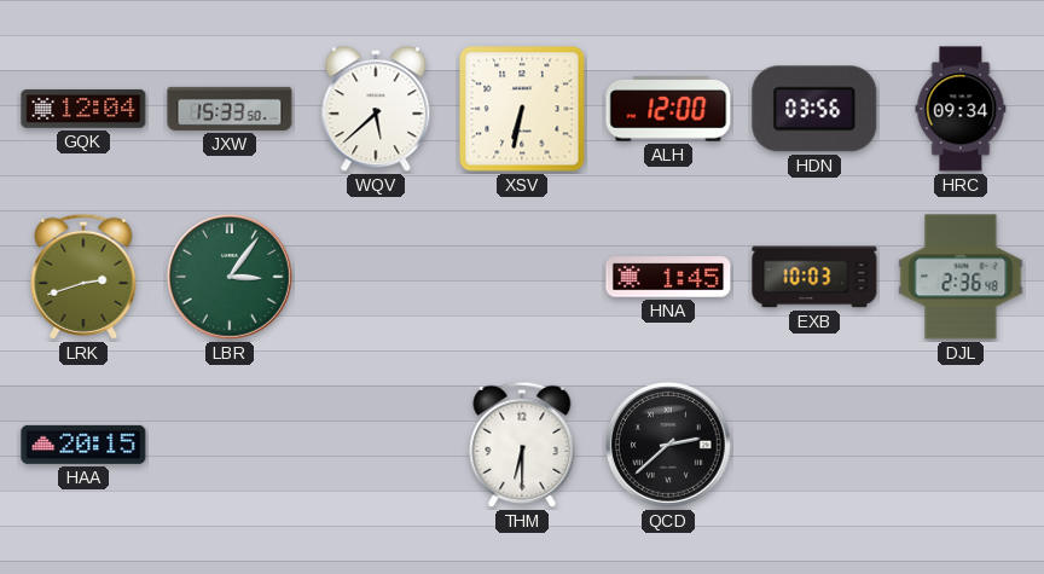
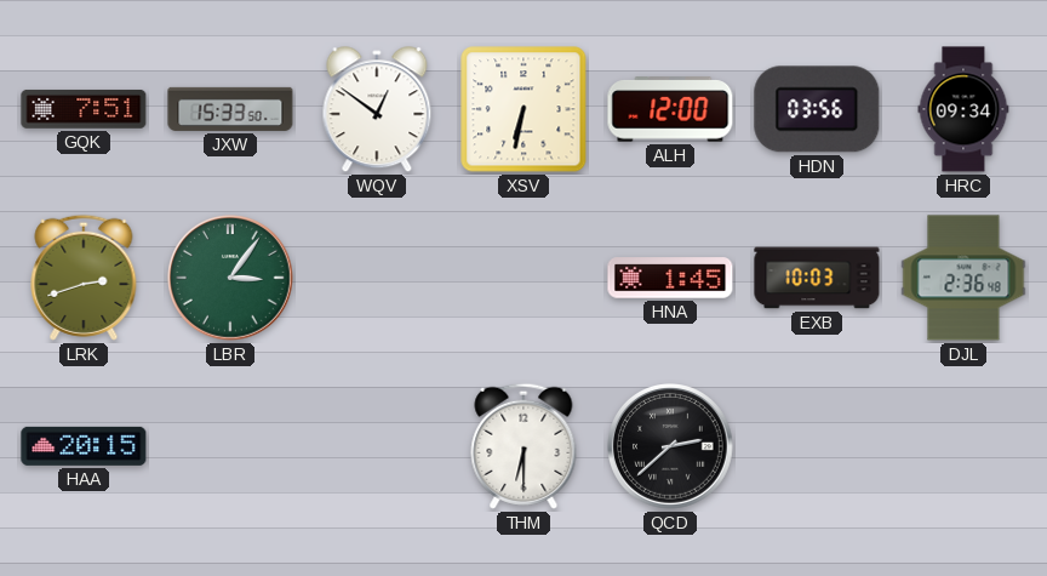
GQK: 12:04 -> 7:51 (84, 109)
WQV: 5:38 -> 12:51 (377, 110)
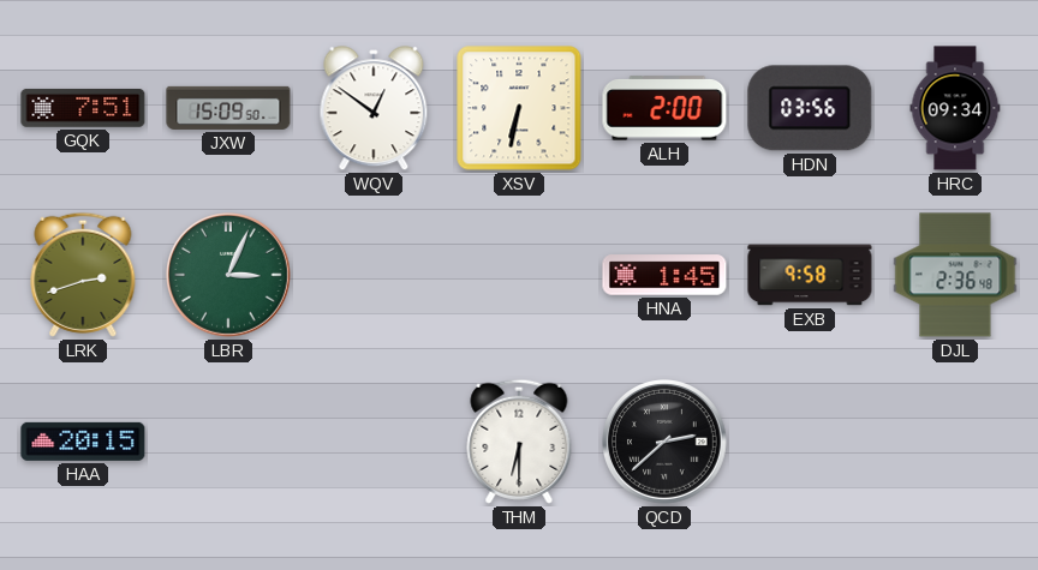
JXW: 15:33 -> 15:09 (228, 108)
ALH: 12:00 -> 2:00 (664, 108)
LBR: 3:06 -> 3:04 (229, 276)
EXB: 10:03 -> 9:58 (810, 275)
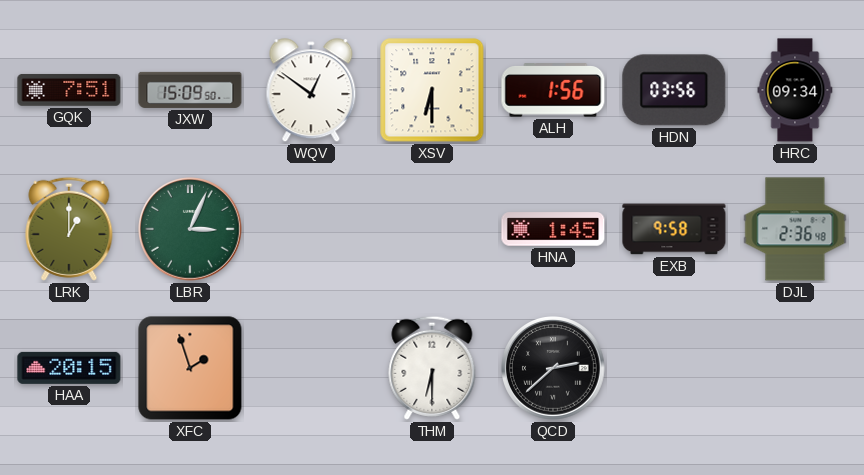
XSV: 6:32 -> 6:30 (432, 90)
ALH: 2:00 -> 1:56 (553, 90)
LRK: 2:42 -> 1:00 (69, 229)
XFC: none -> 1:57 (190, 368)
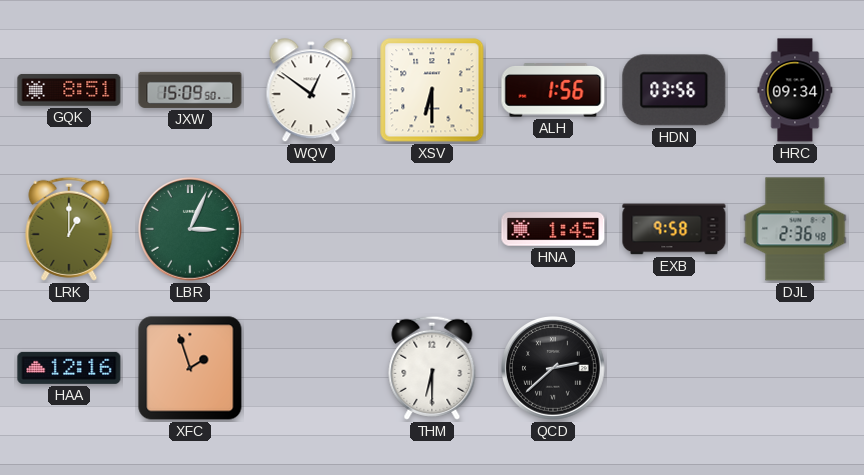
GQK: 7:51 -> 8:51 (69, 90)
HAA: 20:15 -> 12:16 (69, 368)
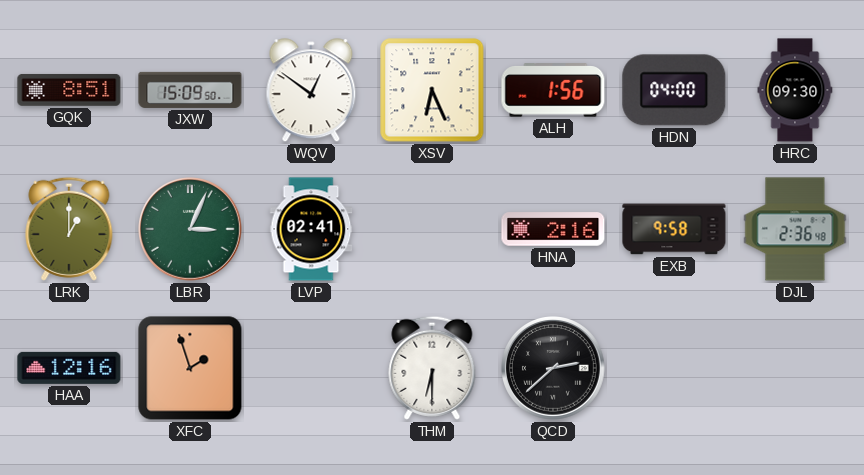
XSV: 6:30 -> 6:26 (432, 90)
HDN: 03:56 -> 04:00 (674, 90)
HRC: 09:34 -> 09:30 (795, 90)
LVP: none -> 02:41 (311, 229)
HNA: 1:45 -> 2:16 (553, 229)
